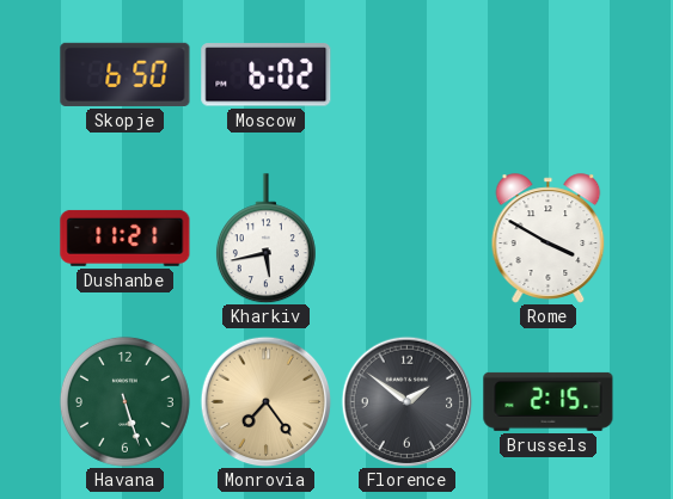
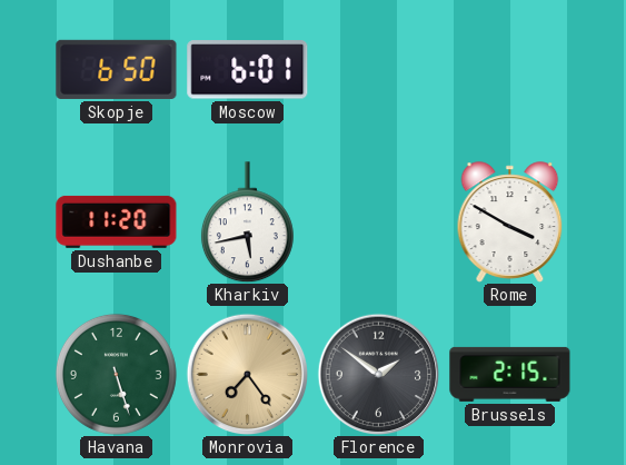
Moscow: 6:02 -> 6:01 (248, 70)
Dushanbe: 11:21 -> 11:20 (117, 221)
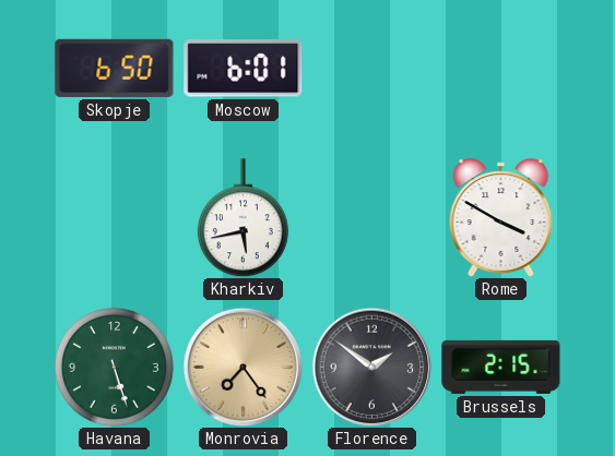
Dushanbe: 11:20 -> none (117, 221)
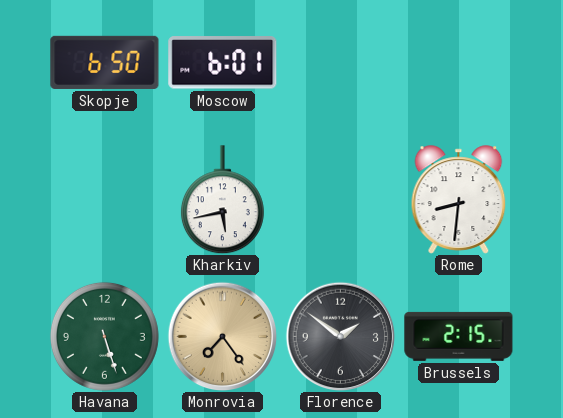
Rome: 3:50 -> 8:31 (459, 200)
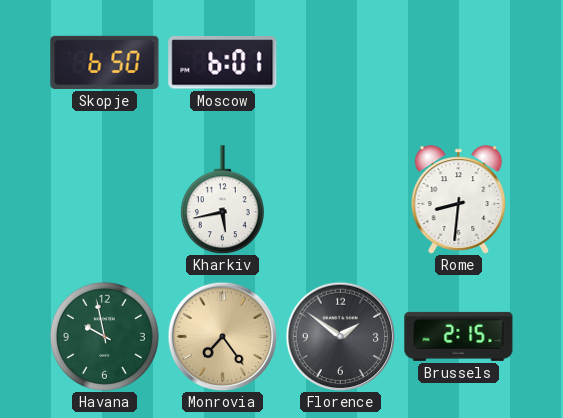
Havana: 5:27 -> 9:58 (104, 336)
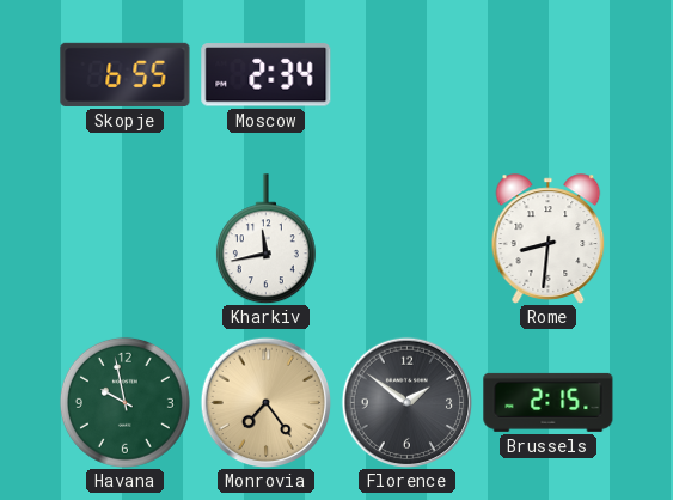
Skopje: 6:50 -> 6:55 (126, 74)
Moscow: 6:01 -> 2:34 (267, 75)
Kharkiv: 5:43 -> 11:43 (265, 239)
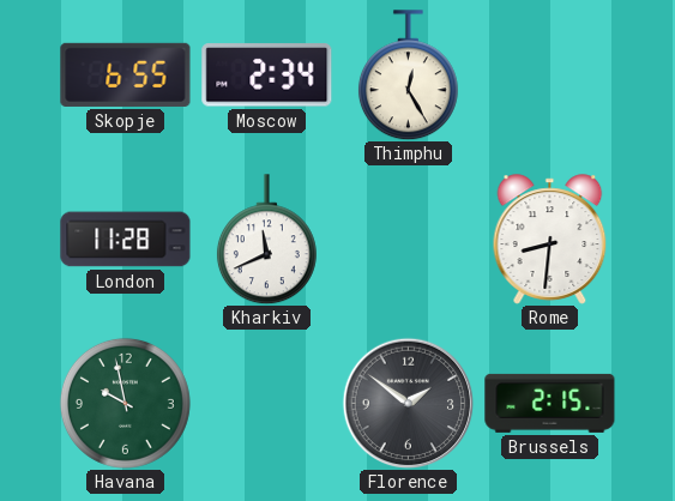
Thimphu: none -> 12:25 (408, 76)
London: none -> 11:28 (126, 240)
Kharkiv: 11:43 -> 11:41 (266, 240)
Monrovia: 7:24 -> none (265, 402)
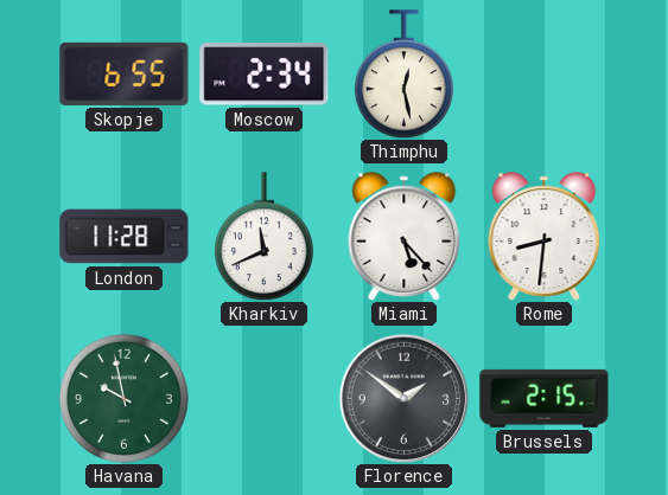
Thimphu: 12:25 -> 12:28 (403, 75)
Miami: none -> 5:23 (405, 237)
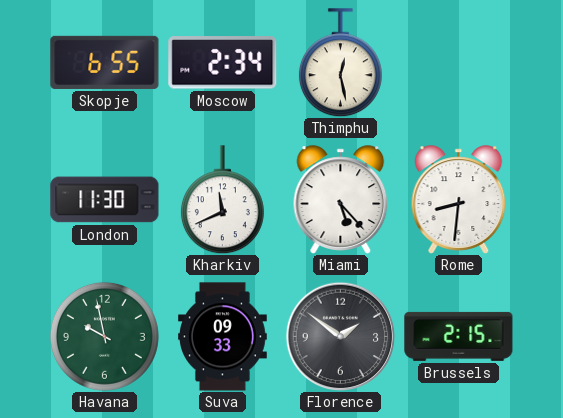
London: 11:28 -> 11:30 (105, 200)
Suva: none -> 09:33 (223, 337)
